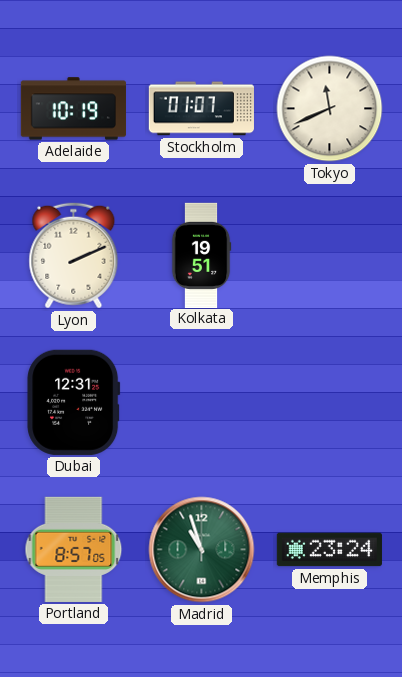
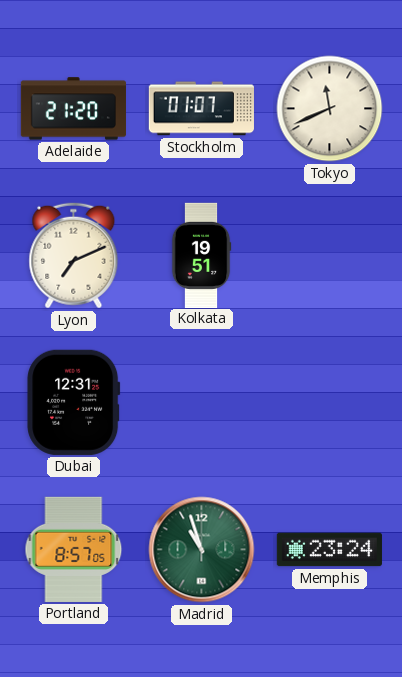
Adelaide: 10:19 -> 21:20 (73, 109)
Lyon: 2:11 -> 7:11 (74, 256)
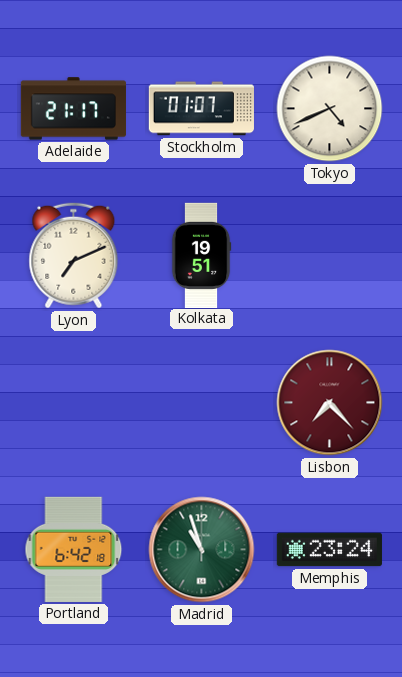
Adelaide: 21:20 -> 21:17 (73, 109)
Tokyo: 11:41 -> 4:41 (330, 109)
Dubai: 12:31 -> none (74, 402)
Lisbon: none -> 7:23 (330, 403)
Portland: 8:57 -> 6:42 (74, 549)
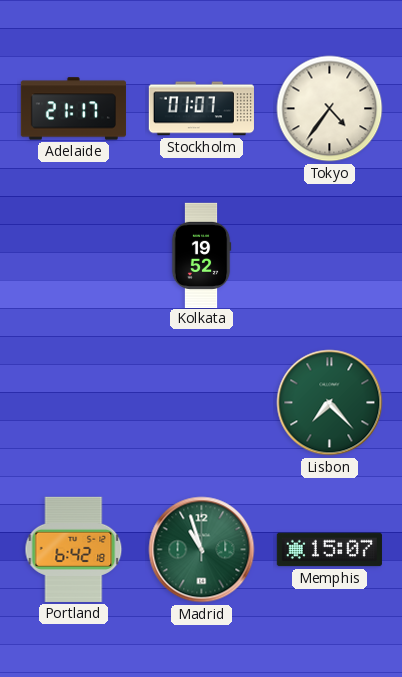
Tokyo: 4:41 -> 4:36 (330, 109)
Lyon: 7:11 -> none (74, 256)
Kolkata: 19:51 -> 19:52 (201, 255)
Lisbon dial: burgundy -> green (330, 403)
Memphis: 23:24 -> 15:07 (329, 550)
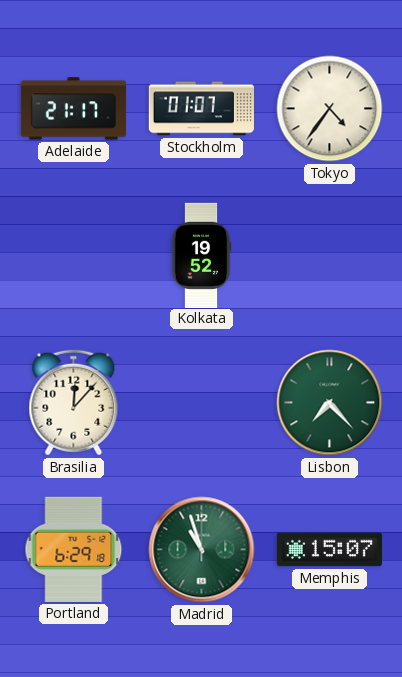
Brasilia: none -> 12:07 (74, 403)
Portland: 6:42 -> 6:29 (74, 549)
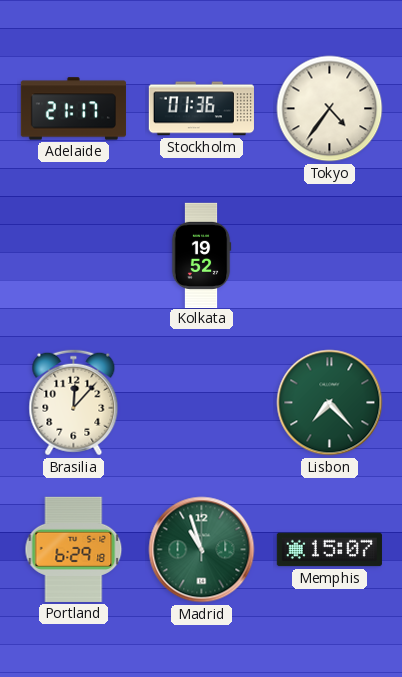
Stockholm: 01:07 -> 01:36 (201, 109)
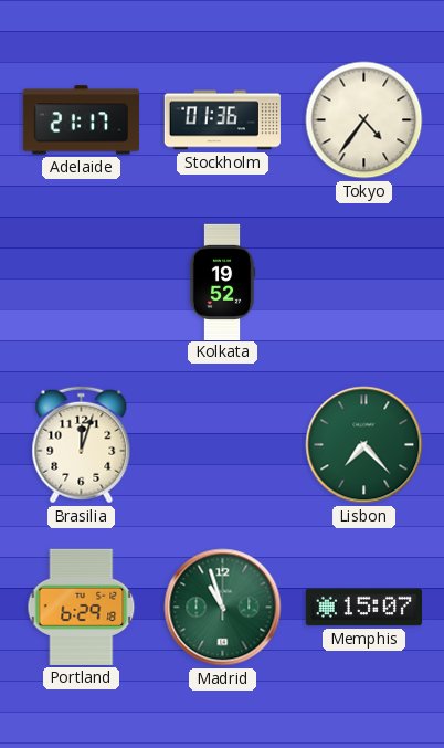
Brasilia: 12:07 -> 12:03 (82, 445)
